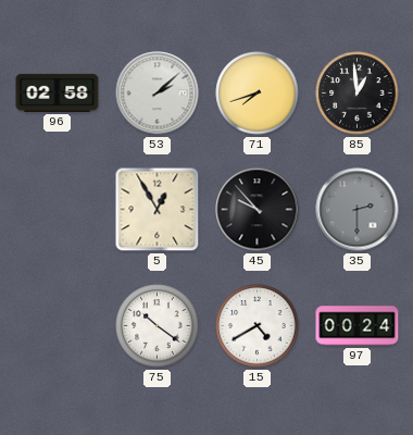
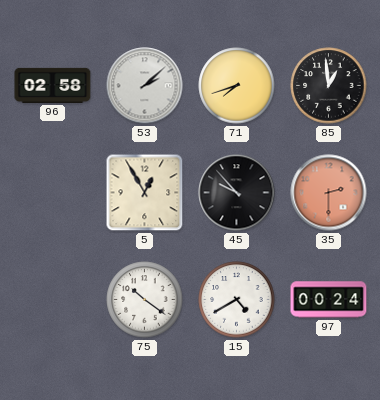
35 dial: grey -> salmon (329, 193)
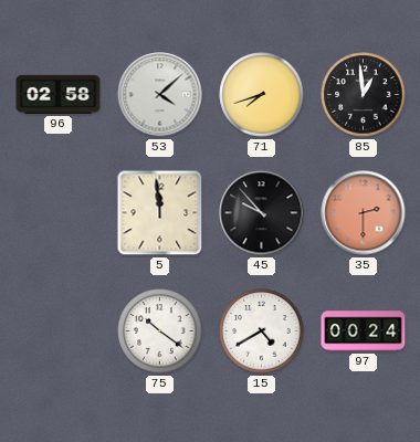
53: 2:08 -> 4:08 (160, 95)
5: 12:55 -> 11:59 (160, 213)
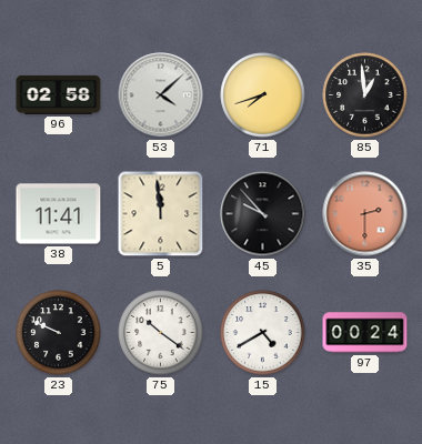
38: none -> 11:41 (59, 214)
23: none -> 9:49 (59, 333)
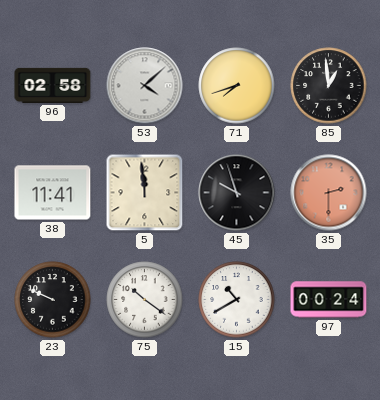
45: 9:53 -> 9:57 (237, 193)
15: 4:40 -> 10:40 (237, 300)
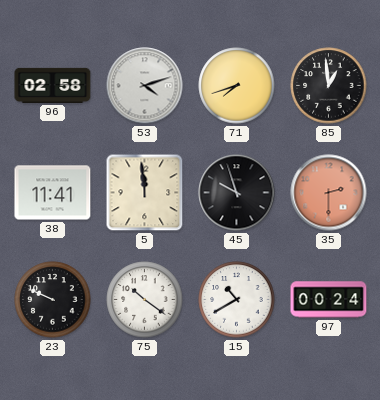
53: 4:08 -> 4:12 (145, 86)
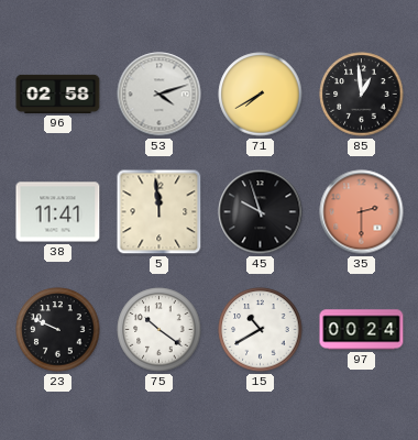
71: 7:42 -> 7:40 (261, 95)
